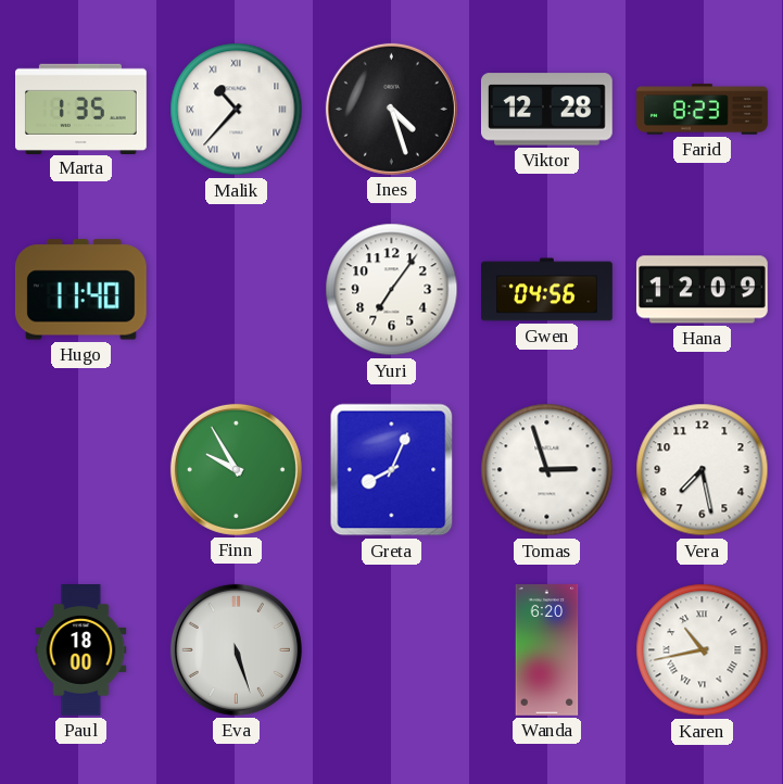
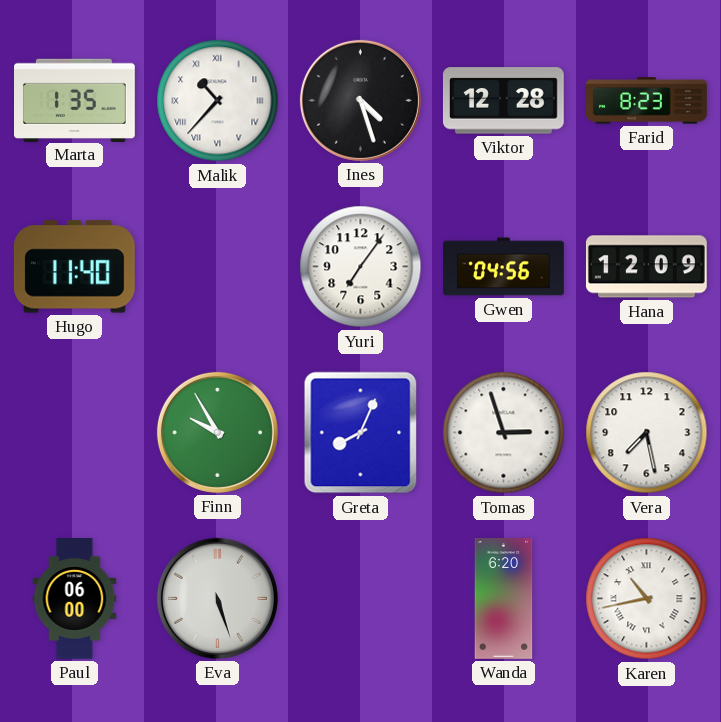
Paul: 18:00 -> 06:00 (75, 599)
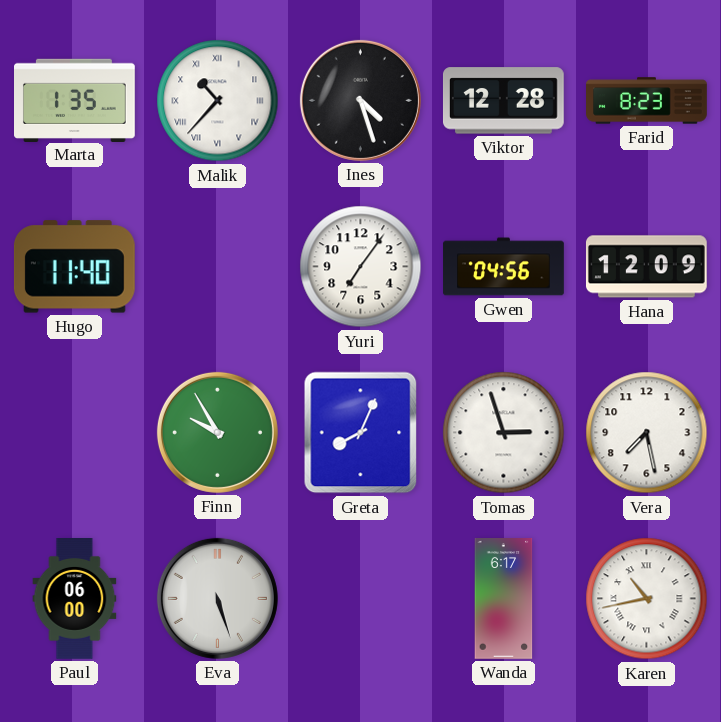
Wanda: 6:20 -> 6:17 (504, 599)
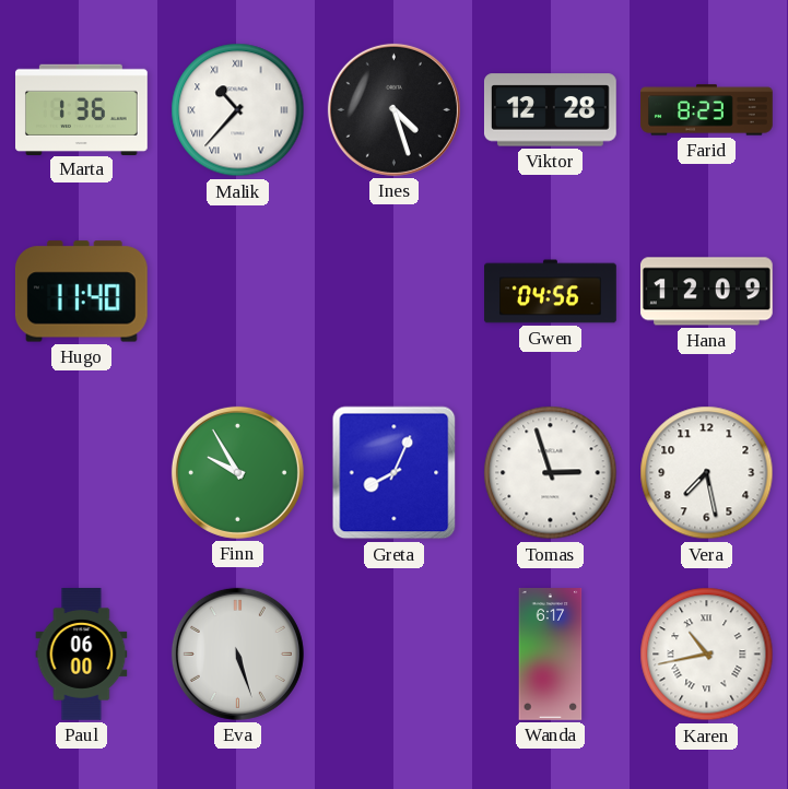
Marta: 1:35 -> 1:36 (82, 109)
Yuri: 7:06 -> none (361, 267)
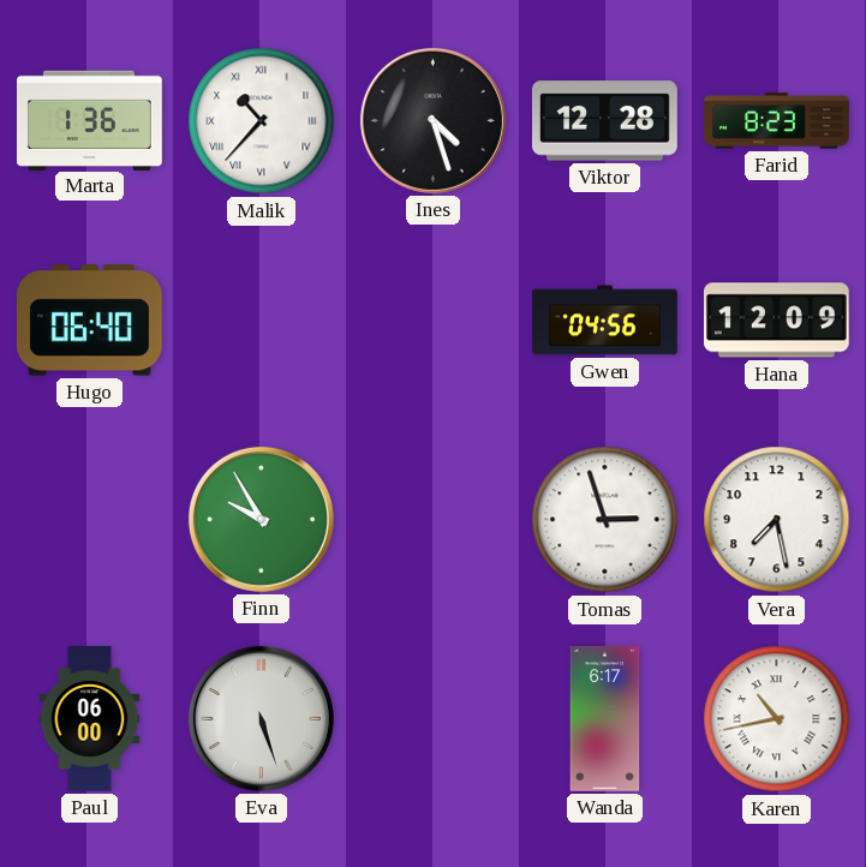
Hugo: 11:40 -> 06:40 (89, 321)
Greta: 8:04 -> none (395, 473)
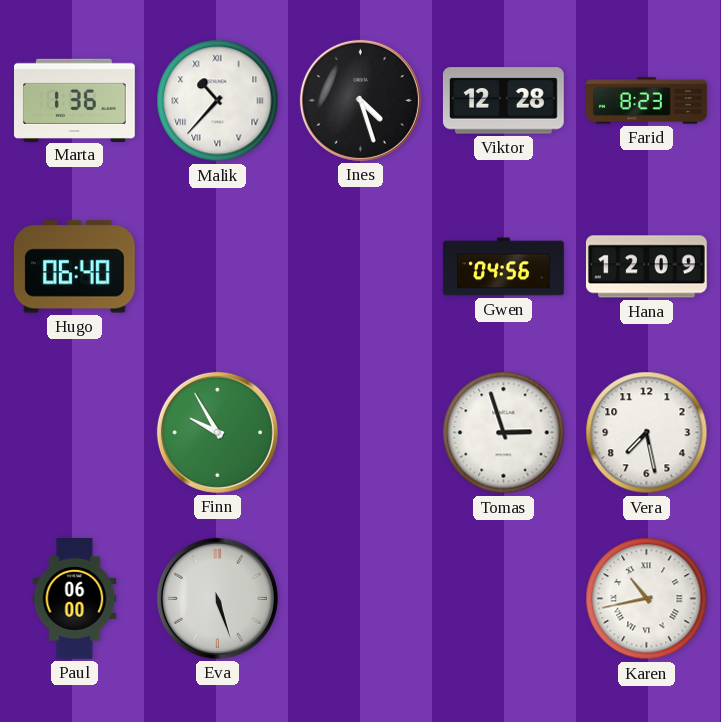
Wanda: 6:17 -> none (605, 719)
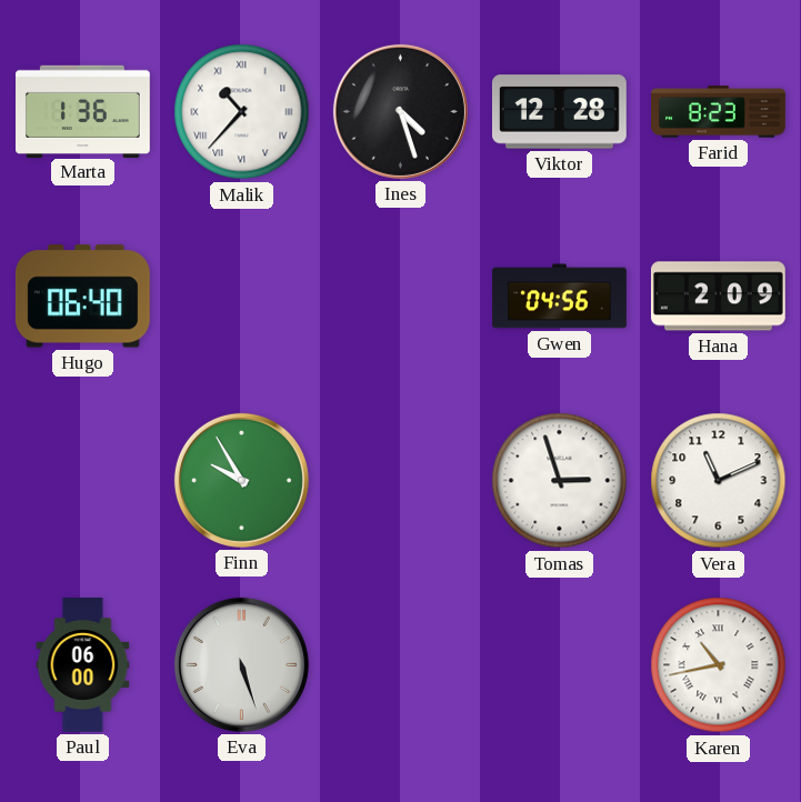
Hana: 12:09 -> 2:09 (718, 297)
Vera: 7:28 -> 11:11 (719, 481)
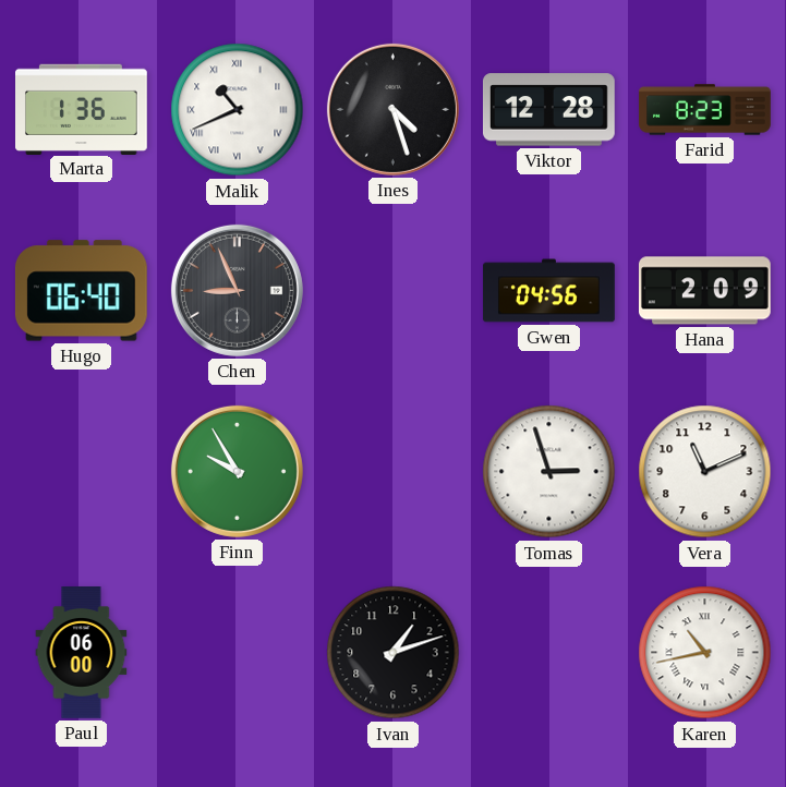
Malik: 10:37 -> 10:41 (238, 110)
Chen: none -> 8:56 (237, 290)
Eva: 5:27 -> none (241, 664)
Ivan: none -> 1:12 (394, 653)
